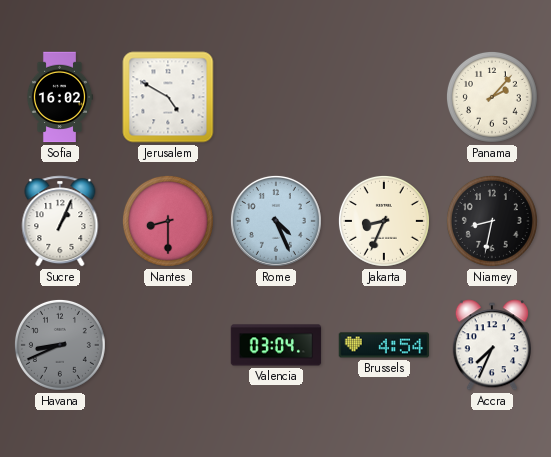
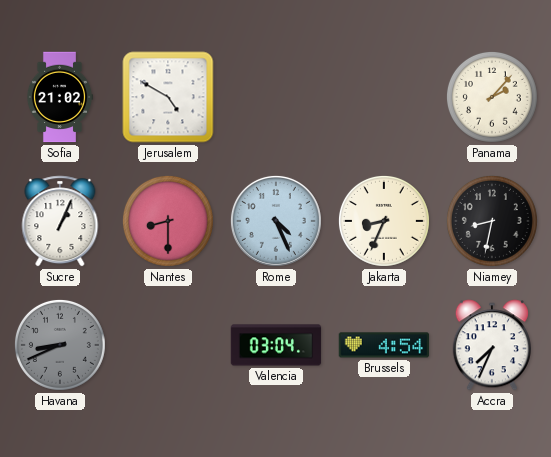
Sofia: 16:02 -> 21:02 (60, 97)
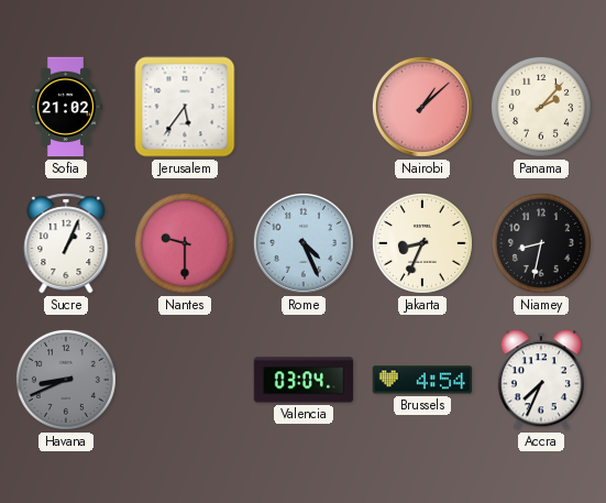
Jerusalem: 4:50 -> 5:36 (185, 107)
Nairobi: none -> 1:08 (422, 107)
Nantes: 8:30 -> 9:30 (185, 243)
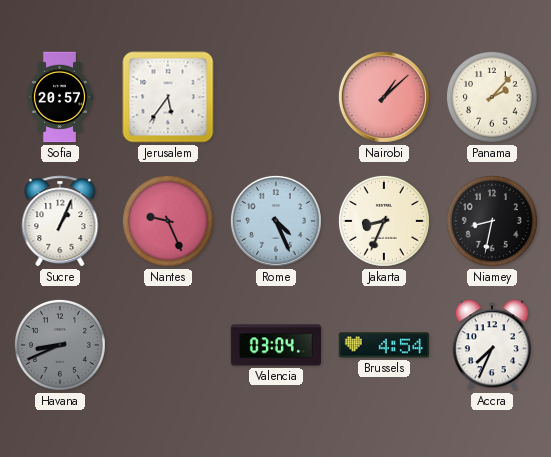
Sofia: 21:02 -> 20:57 (60, 97)
Nantes: 9:30 -> 9:26 (168, 221)
